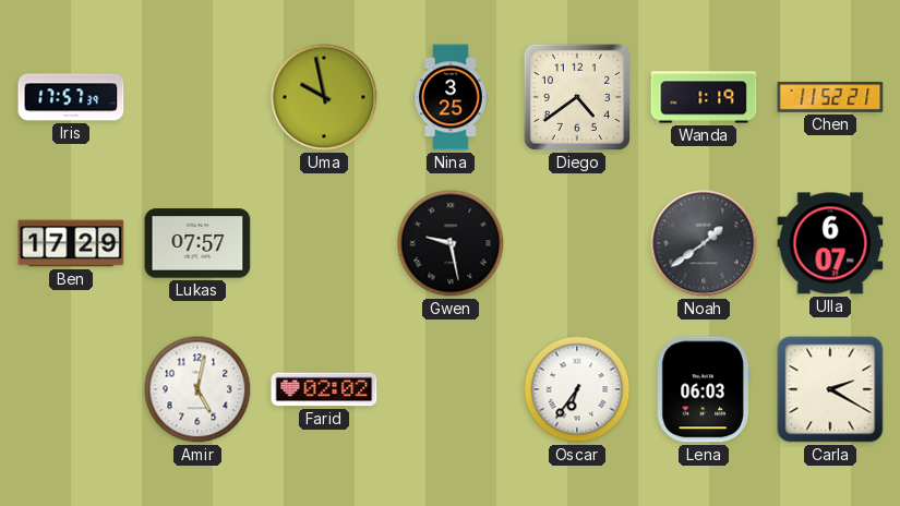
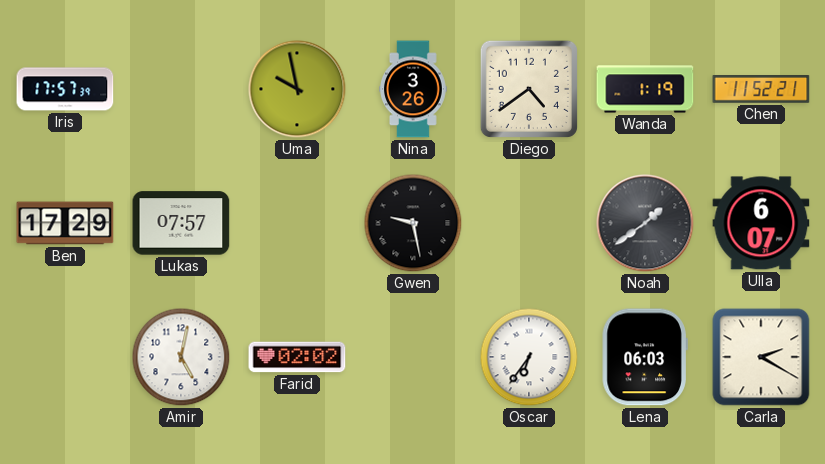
Nina: 3:25 -> 3:26 (414, 89)
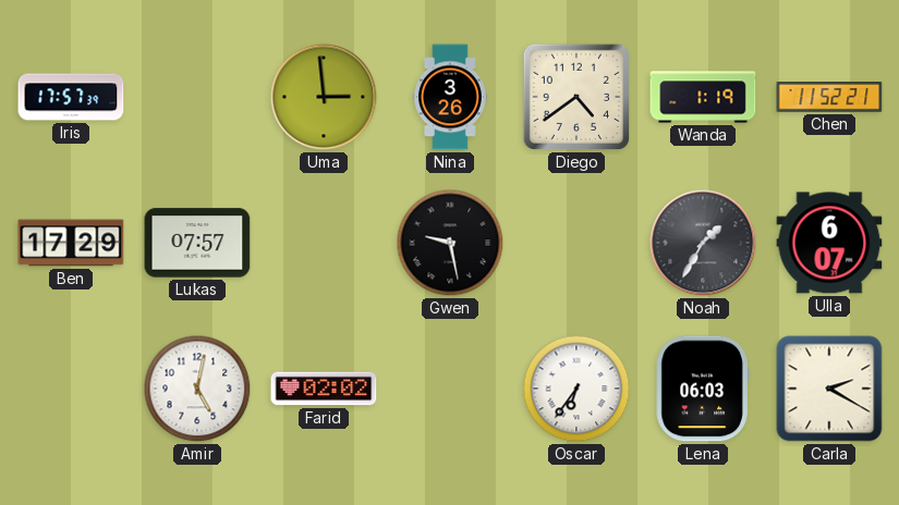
Uma: 9:58 -> 2:59 (324, 97)
Noah: 1:39 -> 1:35 (703, 243)
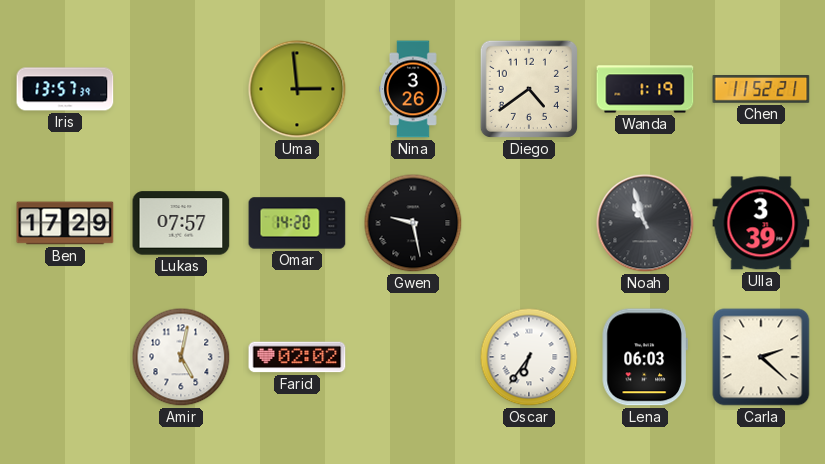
Iris: 17:57 -> 13:57 (65, 89)
Omar: none -> 14:20 (297, 223)
Noah: 1:35 -> 10:57 (645, 223)
Ulla: 6:07 -> 3:39 (761, 223)
Carla: 2:20 -> 2:22 (761, 357)
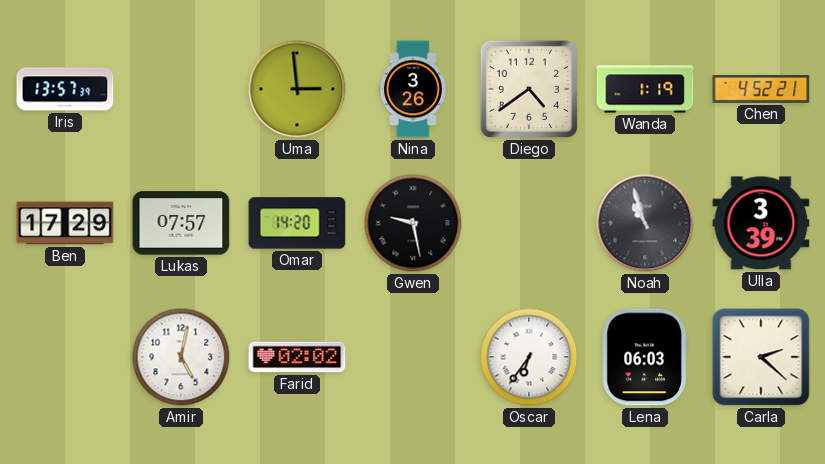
Chen: 11:52 -> 4:52 (761, 90)
